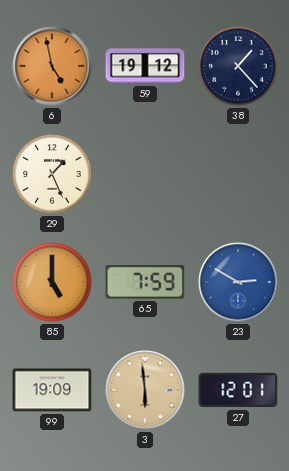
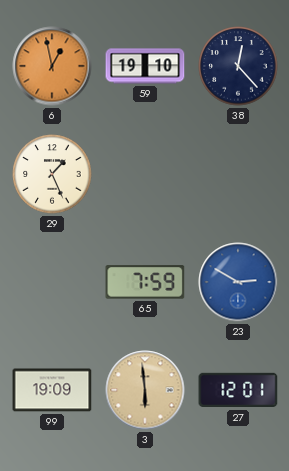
6: 4:58 -> 12:58 (52, 66)
59: 19:12 -> 19:10 (145, 66)
38: 1:23 -> 12:23 (238, 66)
85: 5:00 -> none (52, 282)
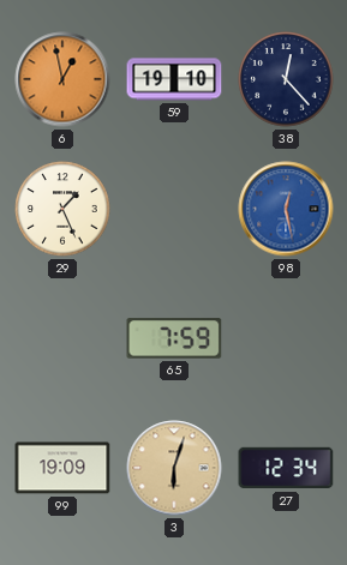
98: none -> 12:28 (286, 209)
23: 2:50 -> none (238, 282)
3: 5:59 -> 6:03 (174, 468)
27: 12:01 -> 12:34 (286, 468)
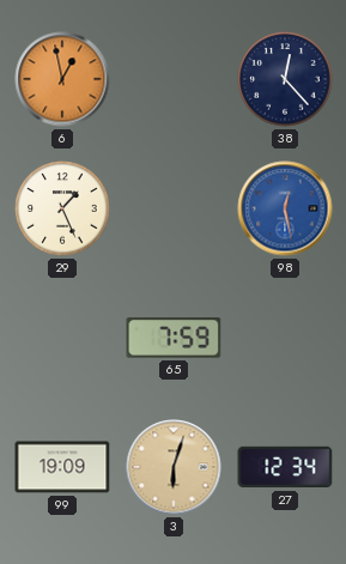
59: 19:10 -> none (174, 79)
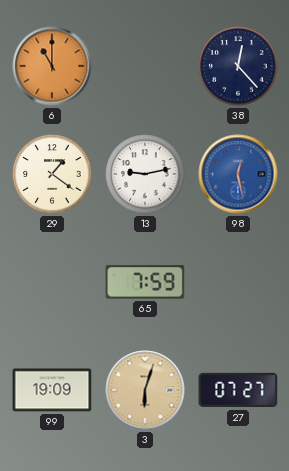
6: 12:58 -> 11:00 (52, 66)
29: 1:26 -> 1:21 (52, 174)
13: none -> 9:13 (145, 174)
27: 12:34 -> 07:27 (238, 390)
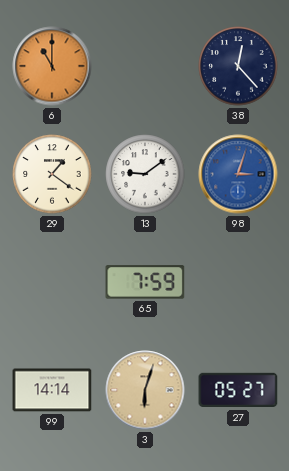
13: 9:13 -> 9:09 (145, 174)
98: 12:28 -> 3:03 (238, 174)
99: 19:09 -> 14:14 (52, 390)
27: 07:27 -> 05:27 (238, 390)
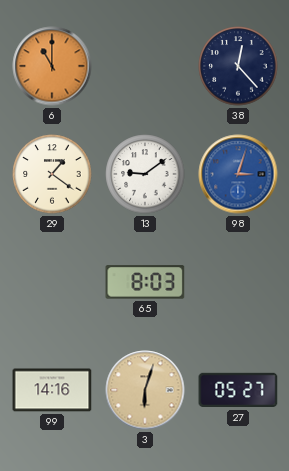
65: 7:59 -> 8:03 (145, 282)
99: 14:14 -> 14:16 (52, 390)
